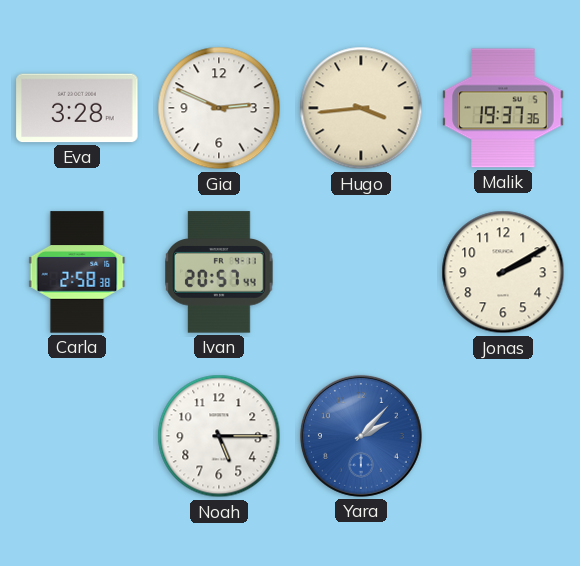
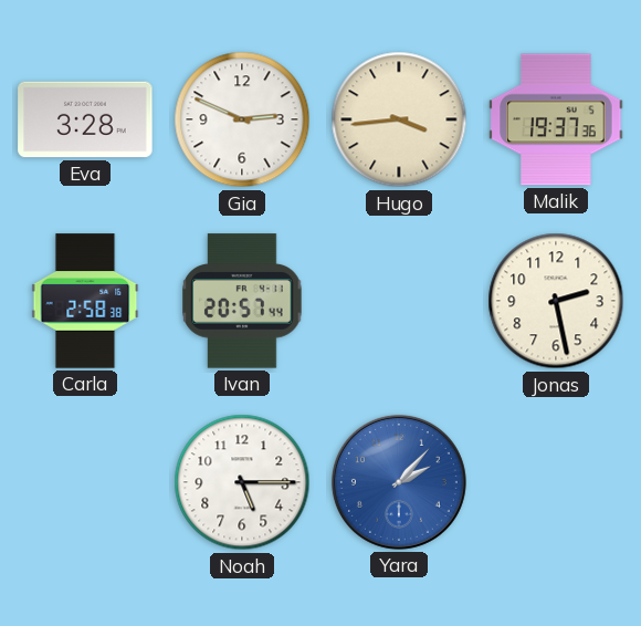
Jonas: 2:10 -> 2:28 (556, 301)
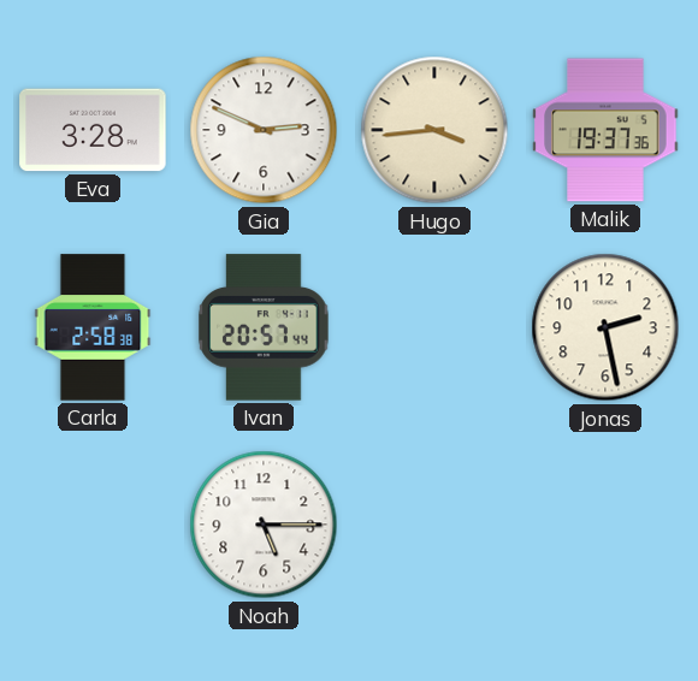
Yara: 2:07 -> none (399, 482)
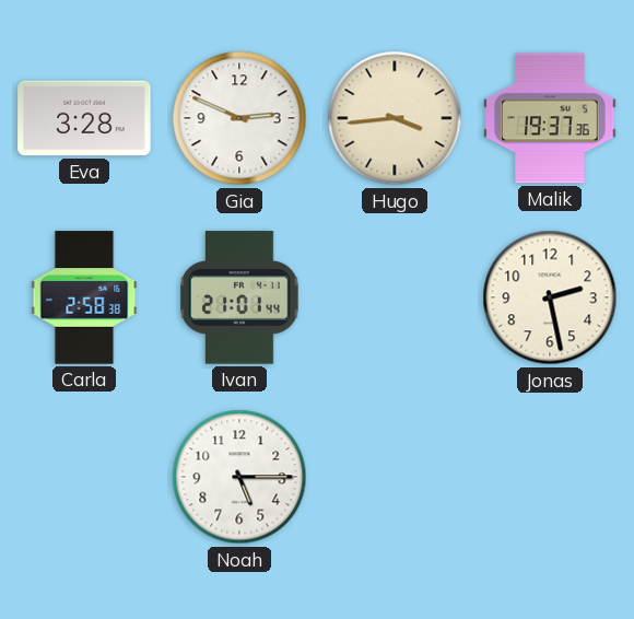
Ivan: 20:57 -> 21:01 (239, 297)
